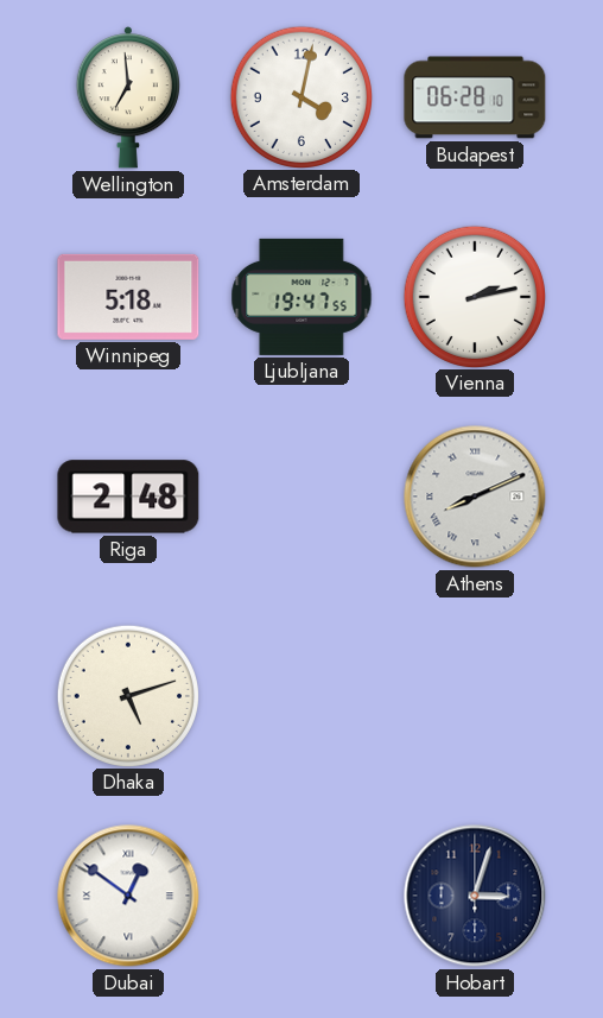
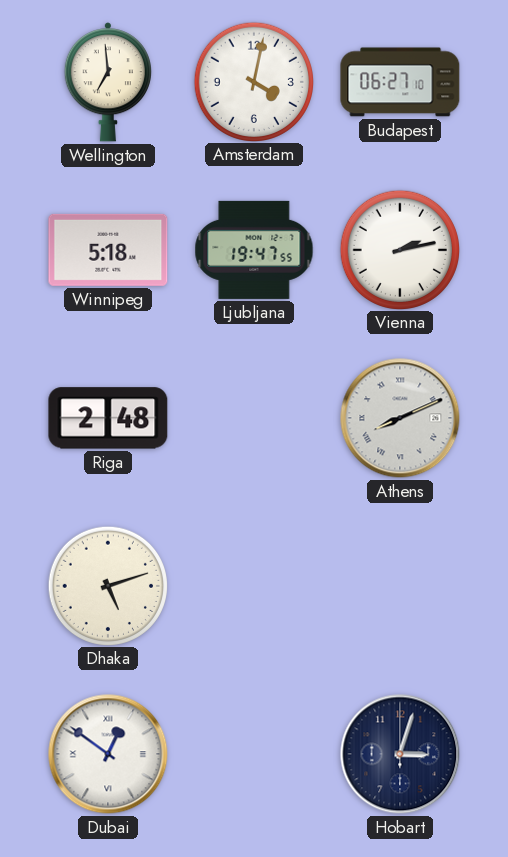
Budapest: 06:28 -> 06:27 (400, 82)
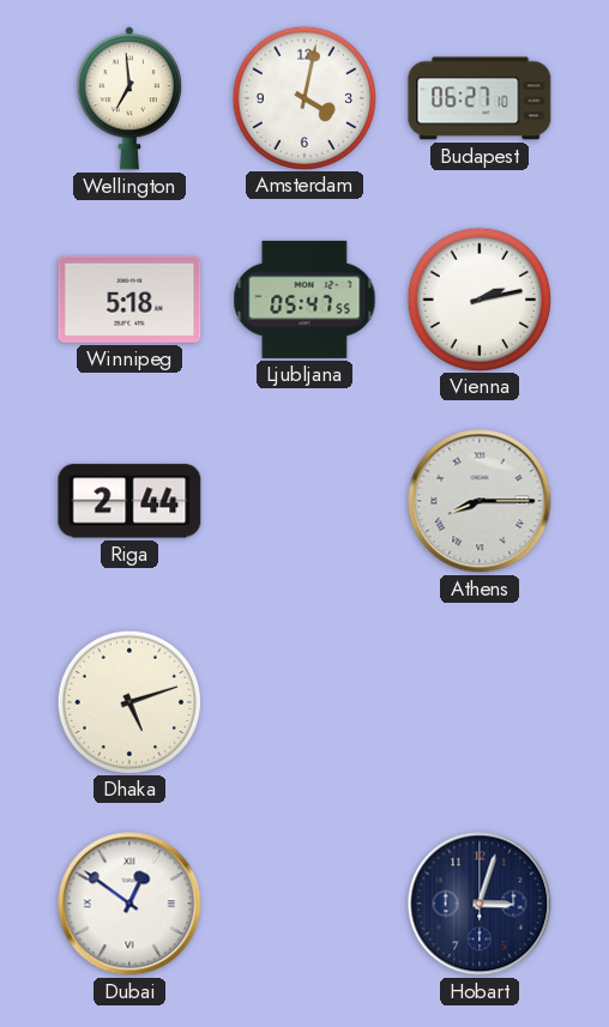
Ljubljana: 19:47 -> 05:47 (304, 300)
Riga: 2:48 -> 2:44 (129, 501)
Athens: 8:11 -> 8:15 (480, 501)
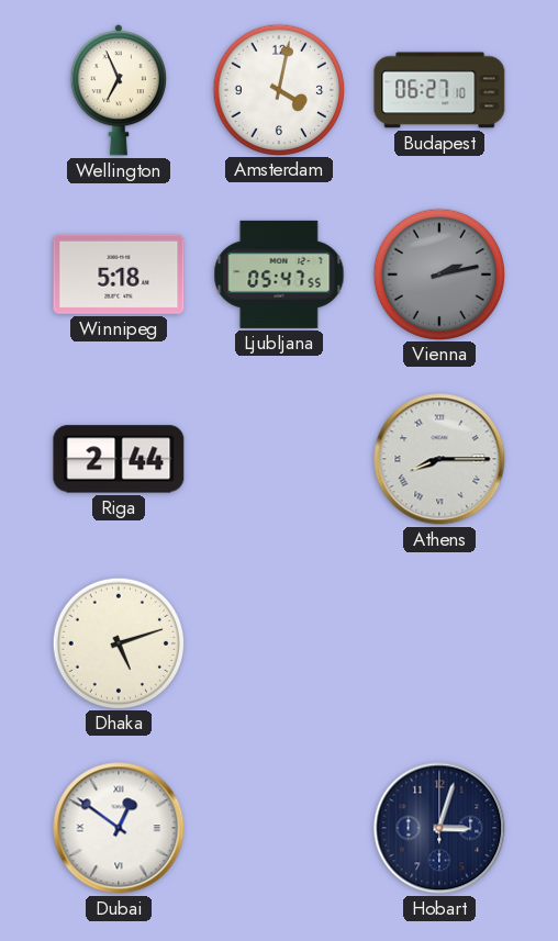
Wellington: 6:59 -> 6:56 (119, 90)
Vienna dial: white -> grey (438, 273)
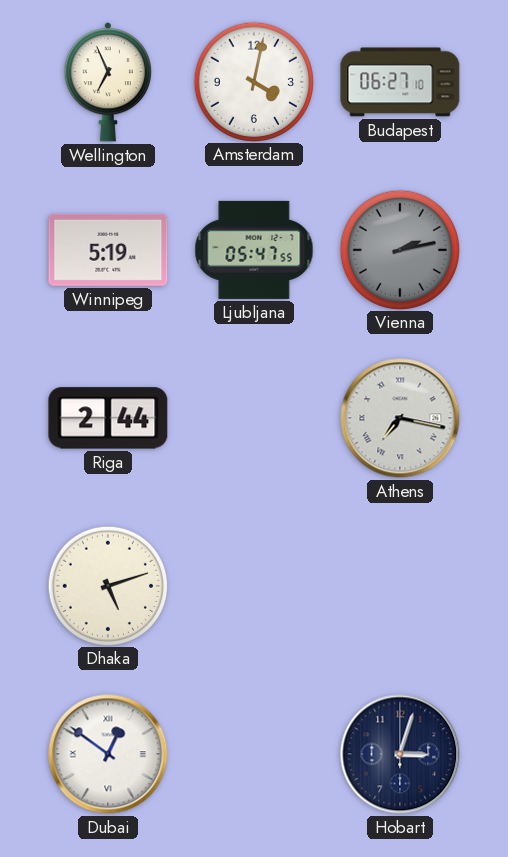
Winnipeg: 5:18 -> 5:19 (108, 250)
Athens: 8:15 -> 7:17 (400, 418)
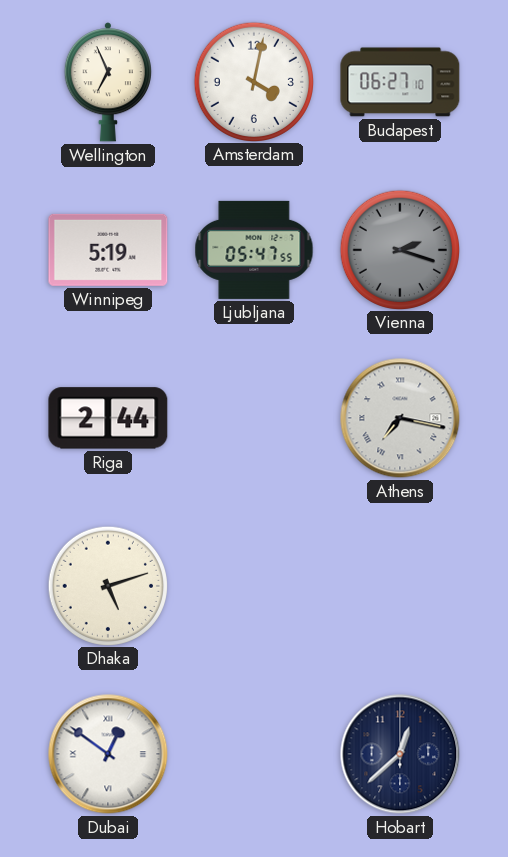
Vienna: 2:13 -> 2:18 (399, 249)
Hobart: 3:03 -> 12:38 (400, 754)
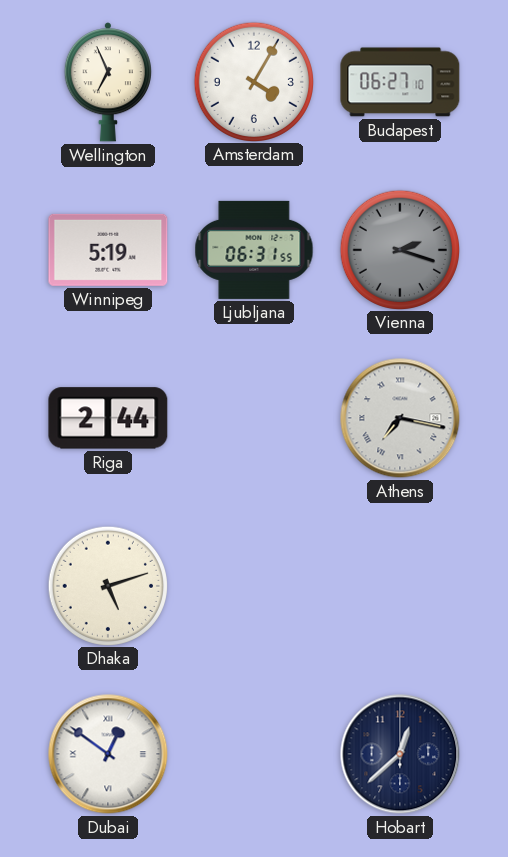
Amsterdam: 4:02 -> 4:05 (253, 81)
Ljubljana: 05:47 -> 06:31 (254, 250)
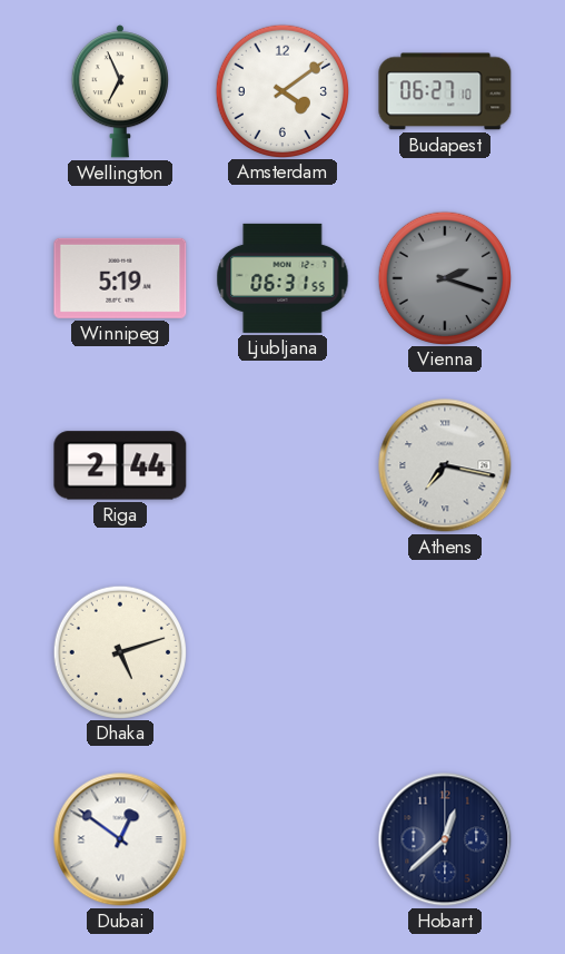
Amsterdam: 4:05 -> 4:09 (281, 90)
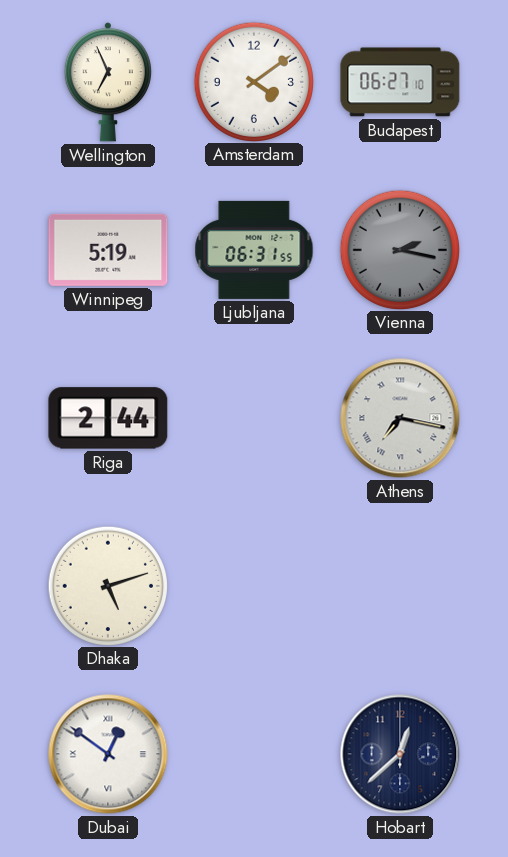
Vienna: 2:18 -> 2:17 (399, 249)
